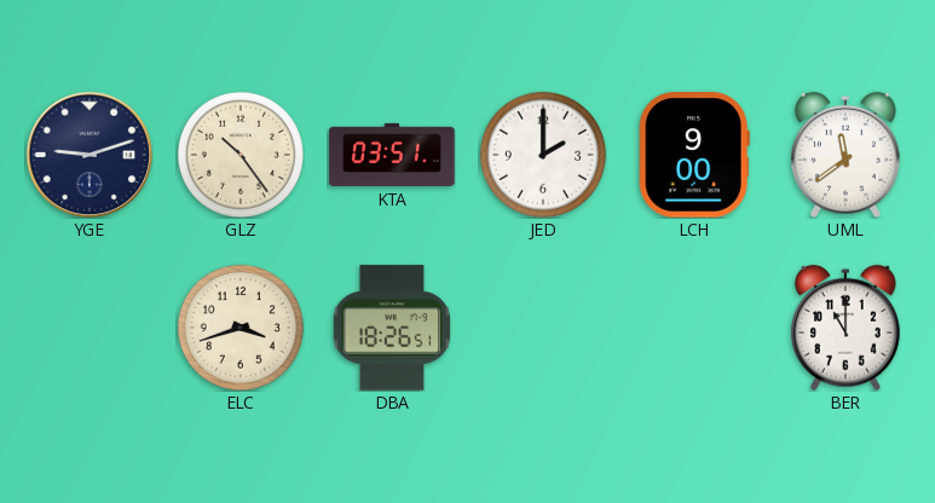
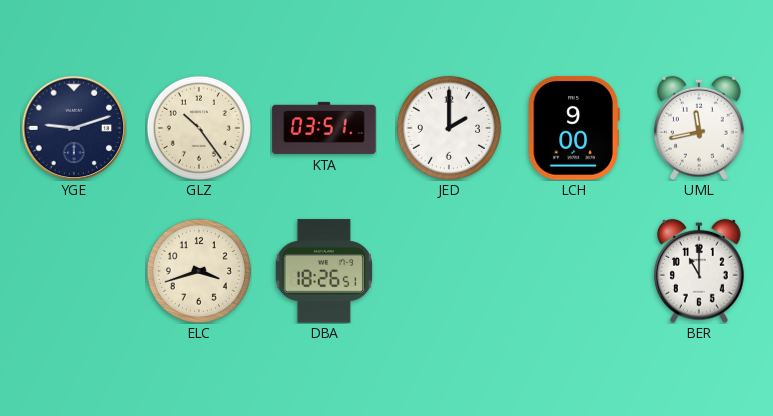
UML: 11:39 -> 11:43 (699, 128)
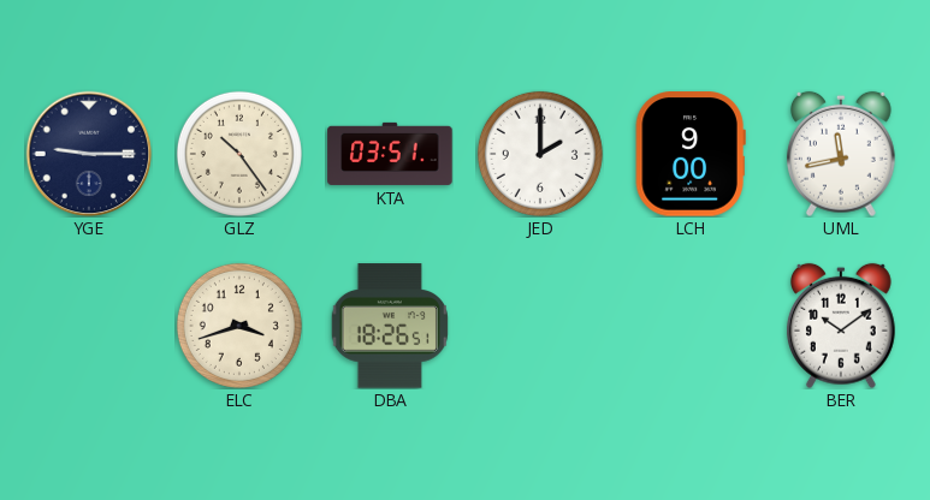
YGE: 9:12 -> 9:15 (89, 154)
BER: 11:00 -> 10:09 (841, 326)
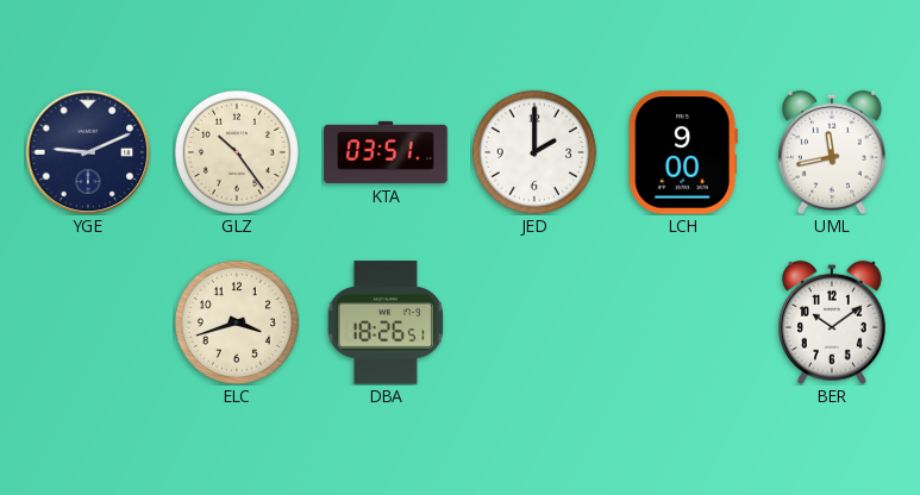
YGE: 9:15 -> 9:11 (88, 152)
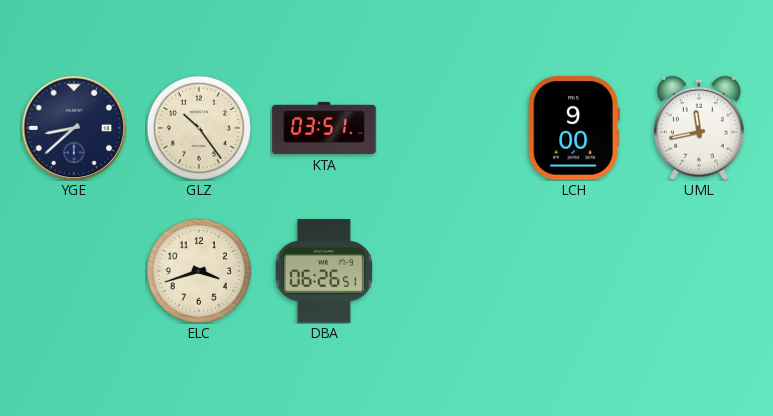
YGE: 9:11 -> 8:38 (74, 128)
JED: 2:00 -> none (534, 152)
DBA: 18:26 -> 06:26 (324, 271)
BER: 10:09 -> none (832, 322)
